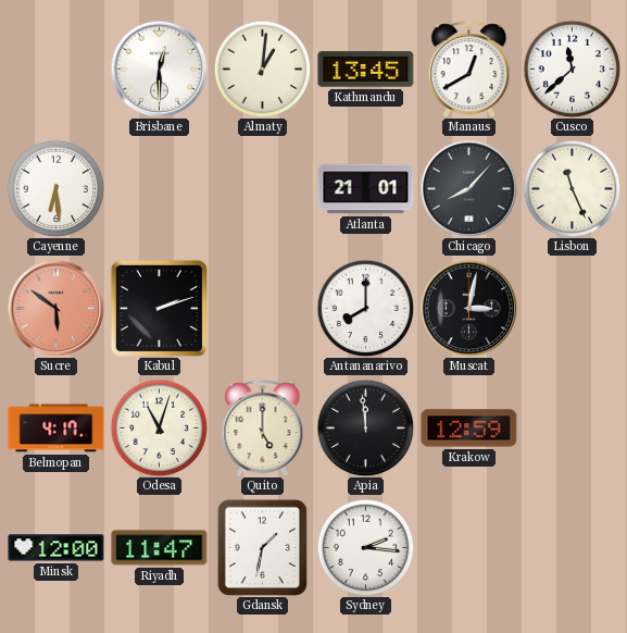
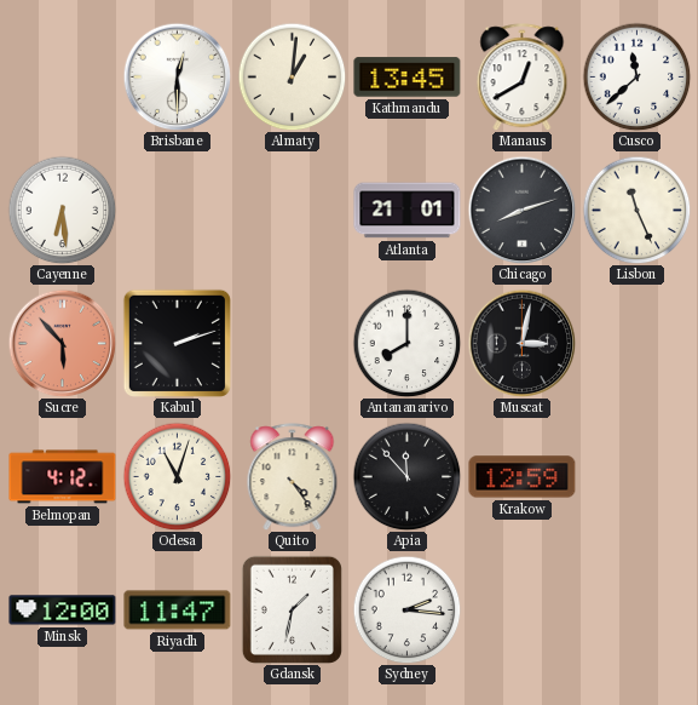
Chicago: 8:07 -> 8:12 (521, 210)
Sucre: 5:51 -> 5:53 (62, 343)
Belmopan: 4:17 -> 4:12 (63, 477)
Quito: 5:00 -> 4:24 (293, 477)
Apia: 11:59 -> 11:53 (406, 476)
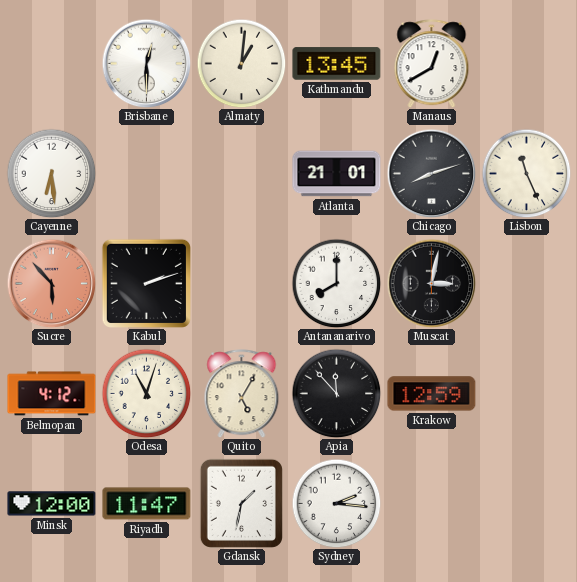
Cusco: 11:38 -> none (636, 76)
Quito: 4:24 -> 5:05 (242, 394)
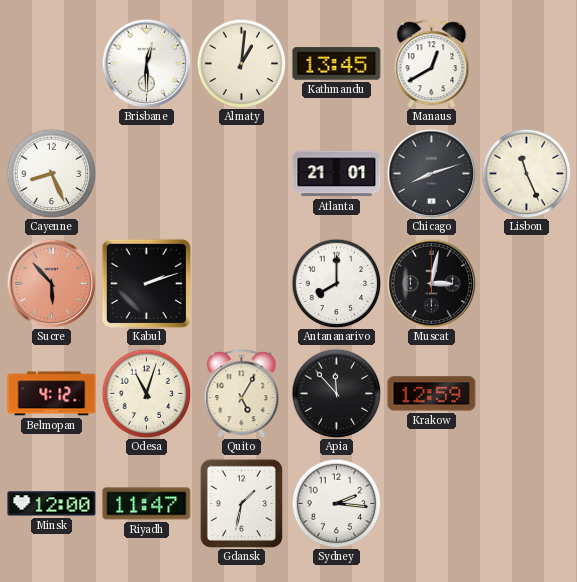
Cayenne: 6:29 -> 8:26 (51, 173)
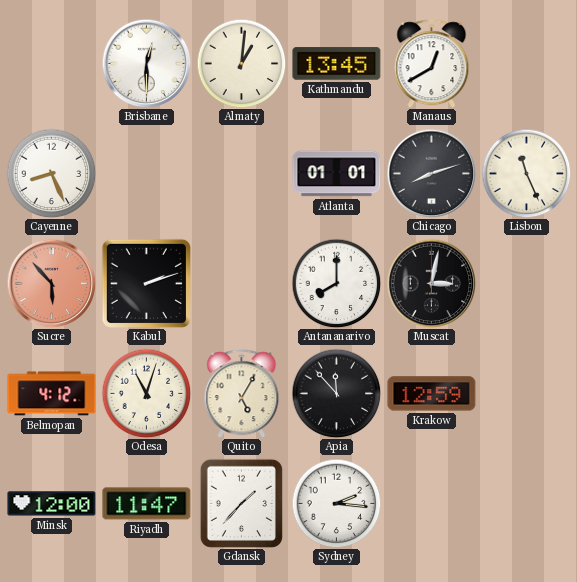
Atlanta: 21:01 -> 01:01 (337, 174)
Gdansk: 1:32 -> 1:37 (241, 503)
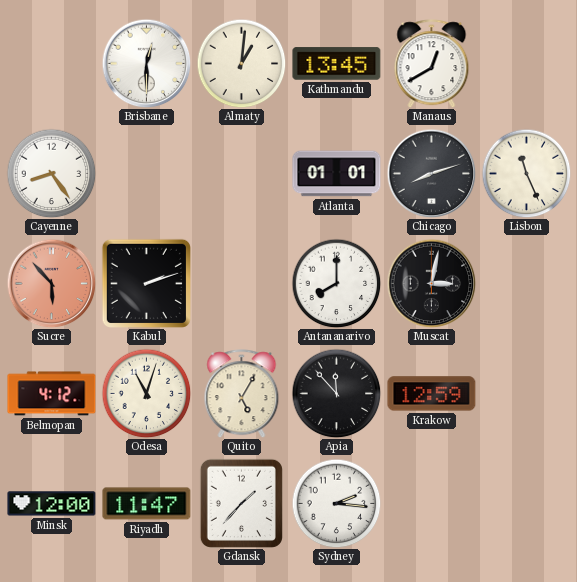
Cayenne: 8:26 -> 8:24 (51, 173)
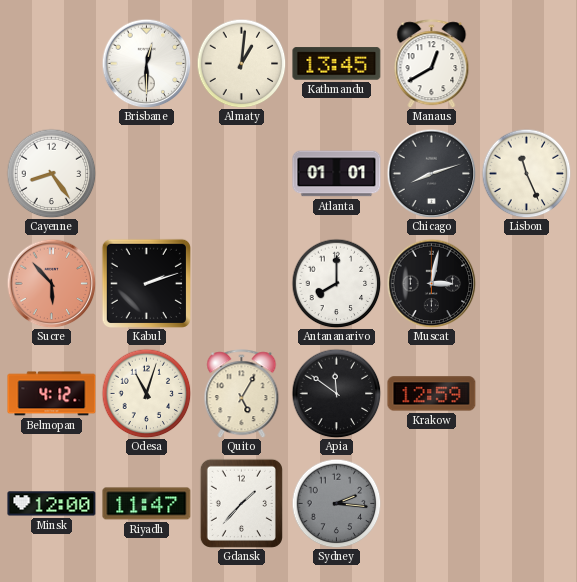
Apia: 11:53 -> 11:51 (336, 393)
Sydney dial: white -> grey (336, 503)
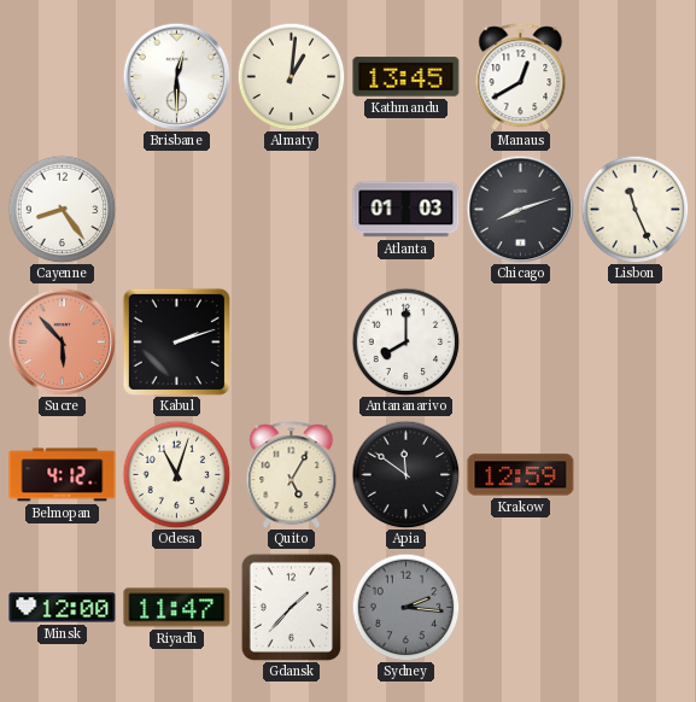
Atlanta: 01:01 -> 01:03 (407, 210)
Muscat: 3:02 -> none (431, 283)
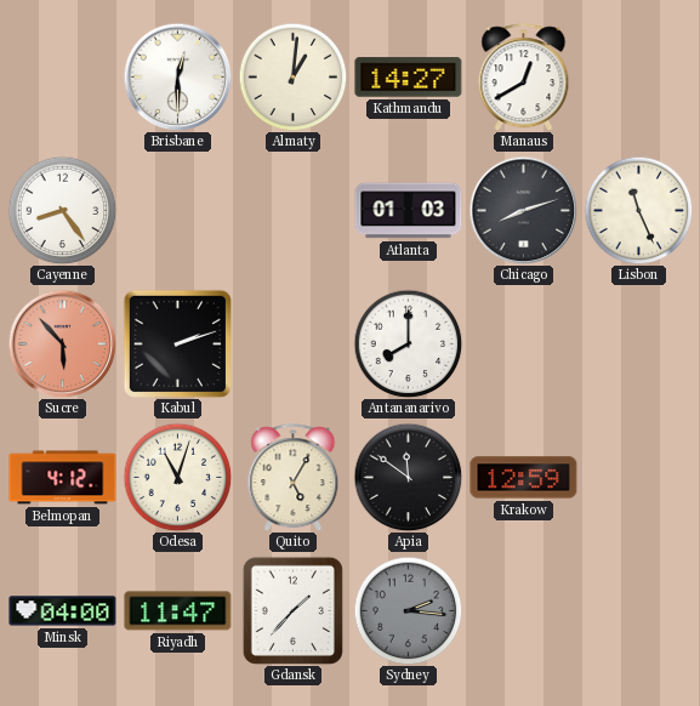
Kathmandu: 13:45 -> 14:27 (409, 78)
Minsk: 12:00 -> 04:00 (63, 611)
